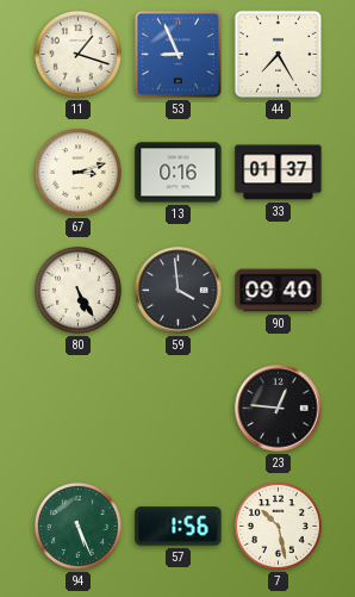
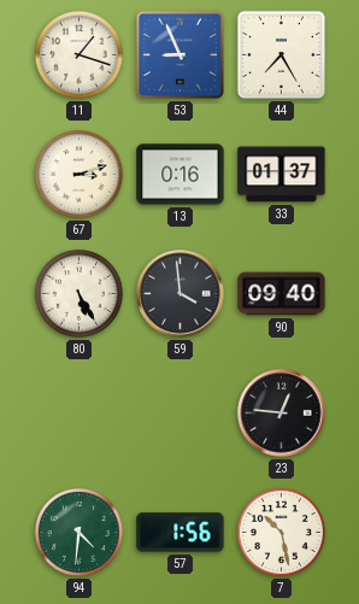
94: 5:26 -> 4:31 (78, 532)
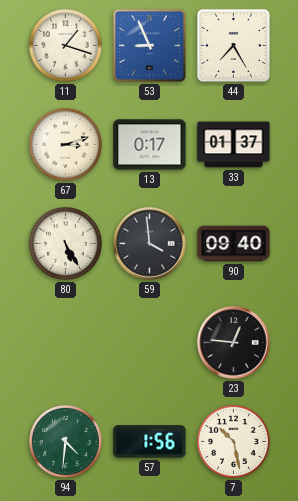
13: 0:16 -> 0:17 (150, 145)
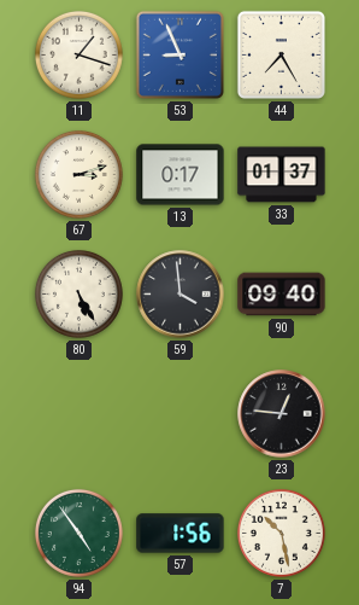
94: 4:31 -> 4:54 (78, 533)
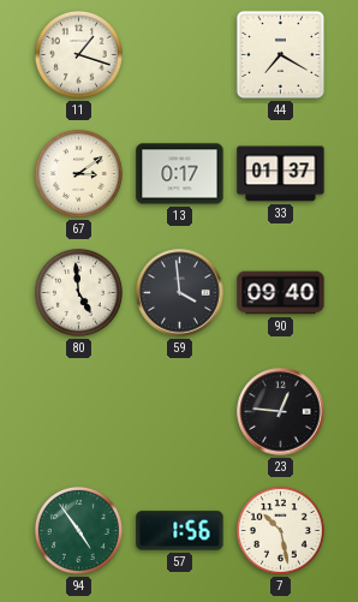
53: 8:56 -> none (179, 54)
44: 7:25 -> 7:20 (280, 54)
67: 3:12 -> 3:09 (78, 173)
80: 5:25 -> 4:59 (78, 292)
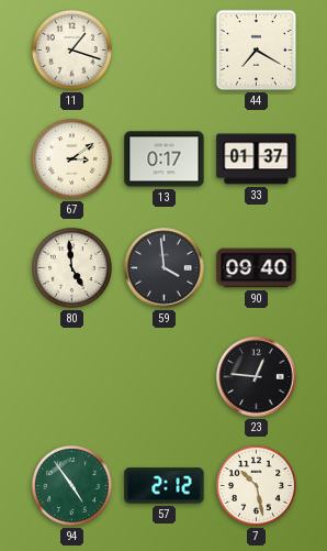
57: 1:56 -> 2:12 (165, 486)
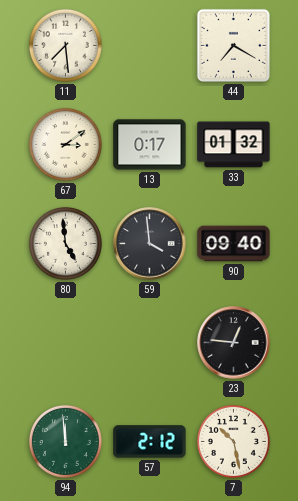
11: 1:18 -> 7:29 (65, 45)
33: 01:37 -> 01:32 (234, 145)
94: 4:54 -> 11:59 (65, 441)
